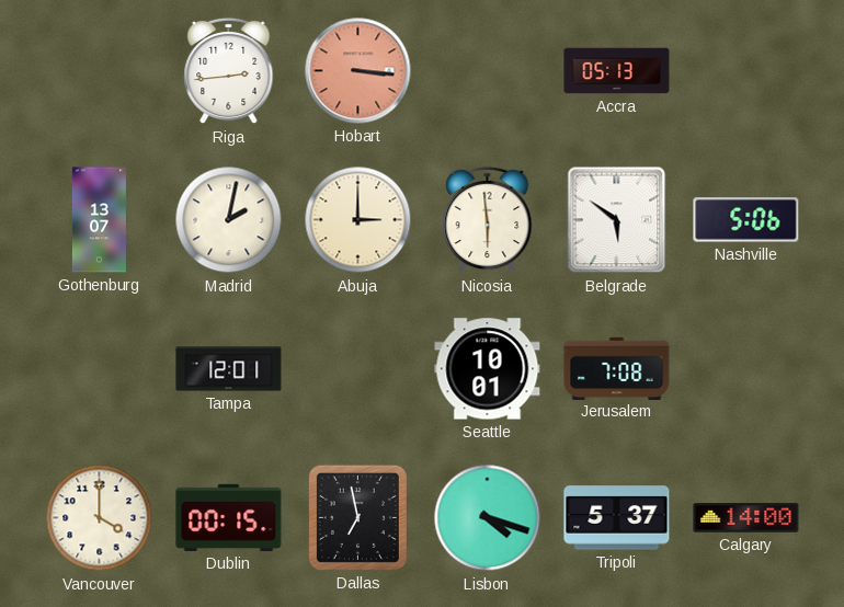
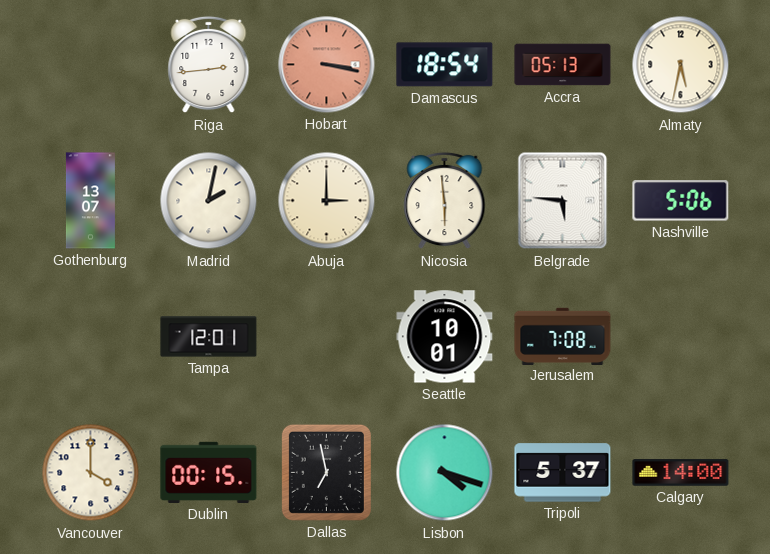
Hobart: 3:16 -> 3:17 (327, 65)
Damascus: none -> 18:54 (445, 65)
Almaty: none -> 5:32 (681, 65)
Belgrade: 5:51 -> 5:46 (563, 201)
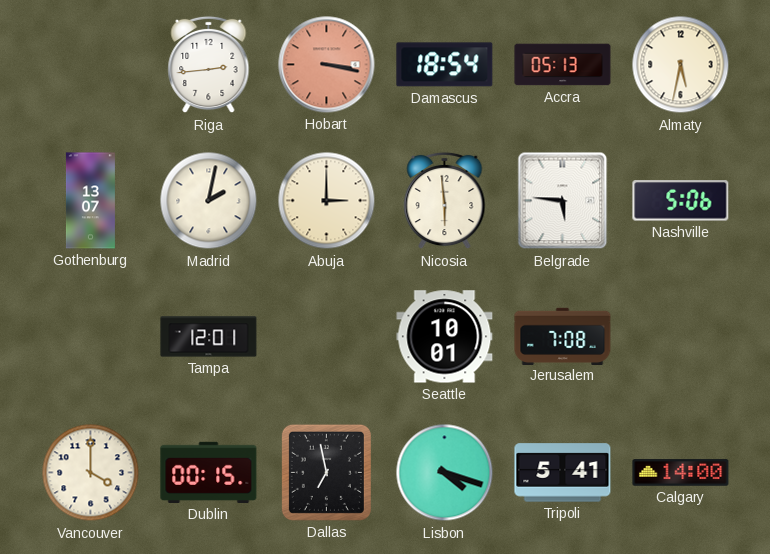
Tripoli: 5:37 -> 5:41 (563, 473)
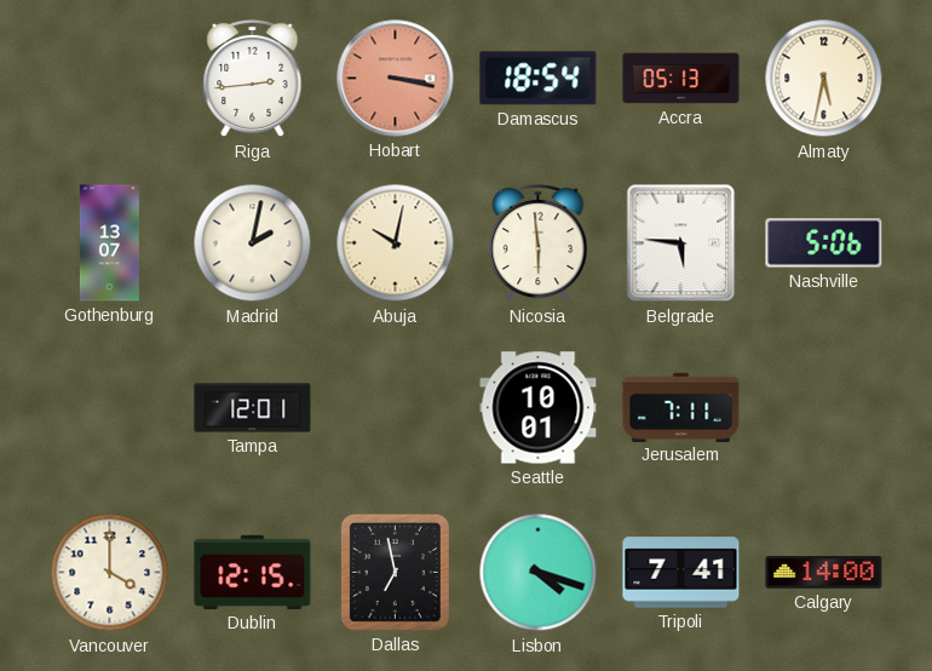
Abuja: 3:00 -> 10:02 (396, 243)
Jerusalem: 7:08 -> 7:11 (681, 407)
Dublin: 00:15 -> 12:15 (253, 572)
Tripoli: 5:41 -> 7:41 (681, 573)
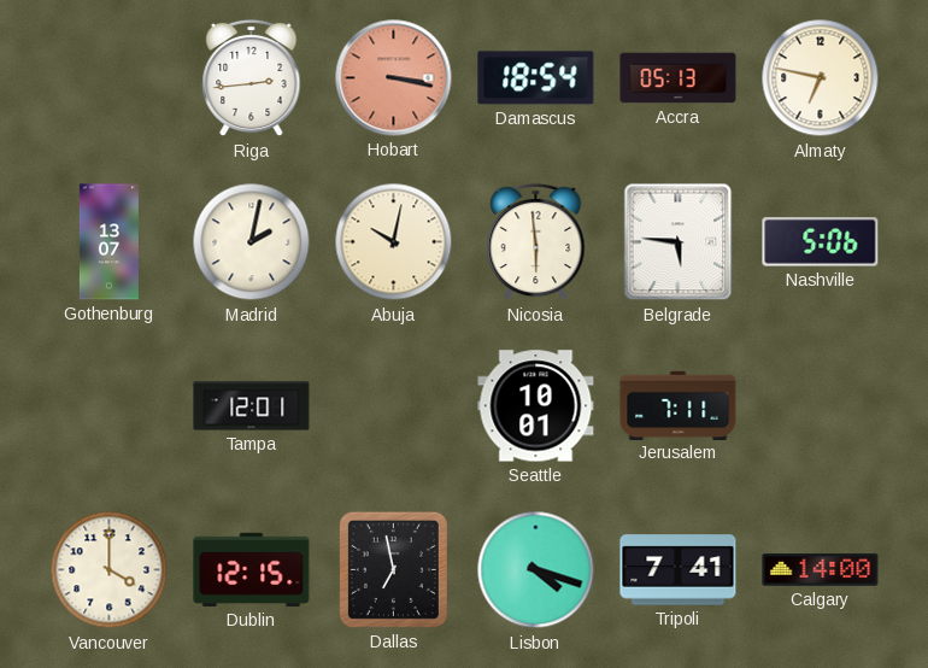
Almaty: 5:32 -> 6:47 (821, 78)
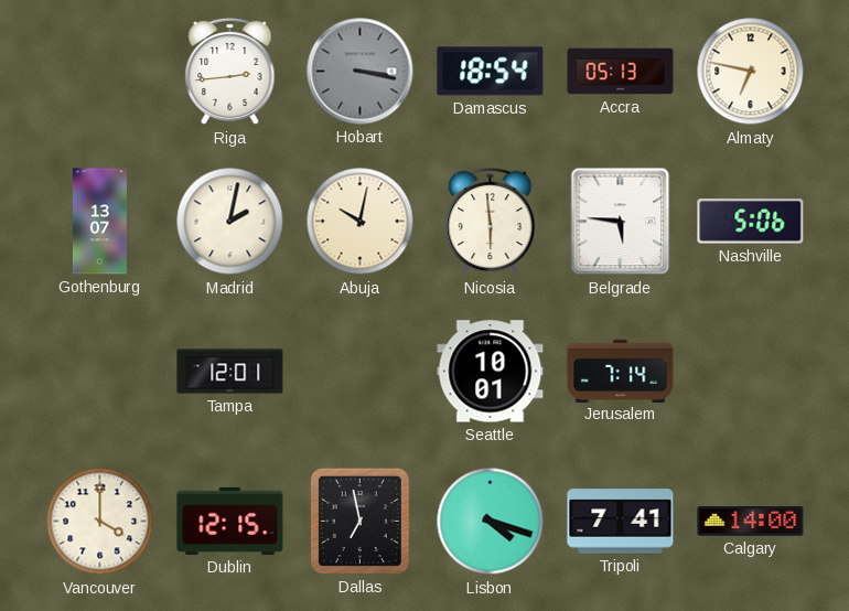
Hobart dial: salmon -> grey (361, 72)
Jerusalem: 7:11 -> 7:14 (621, 371)
